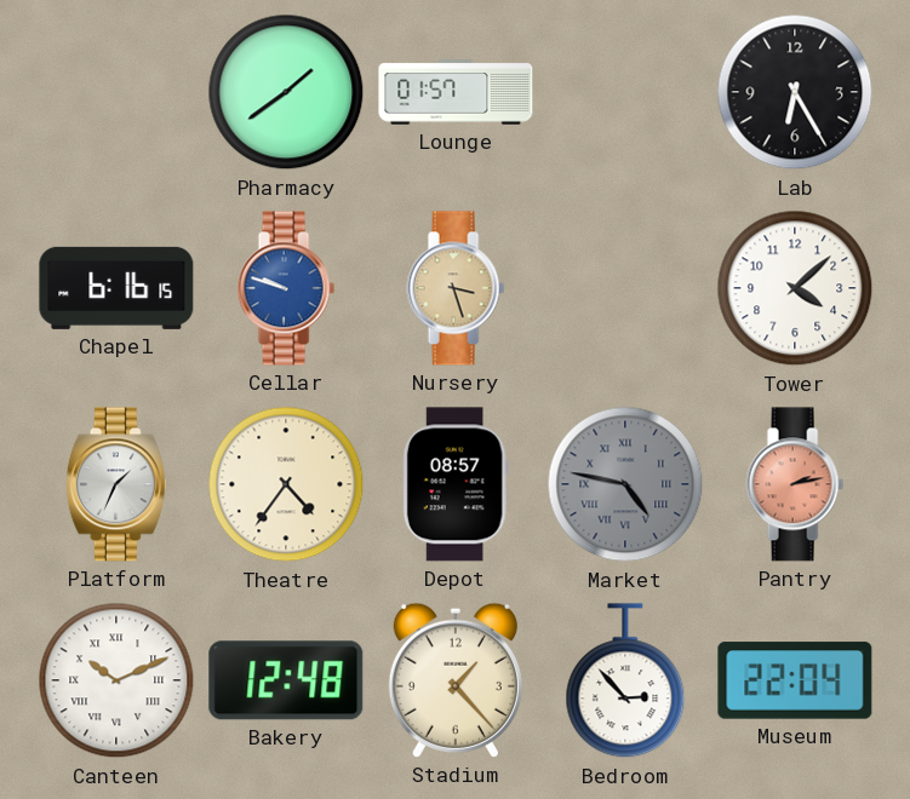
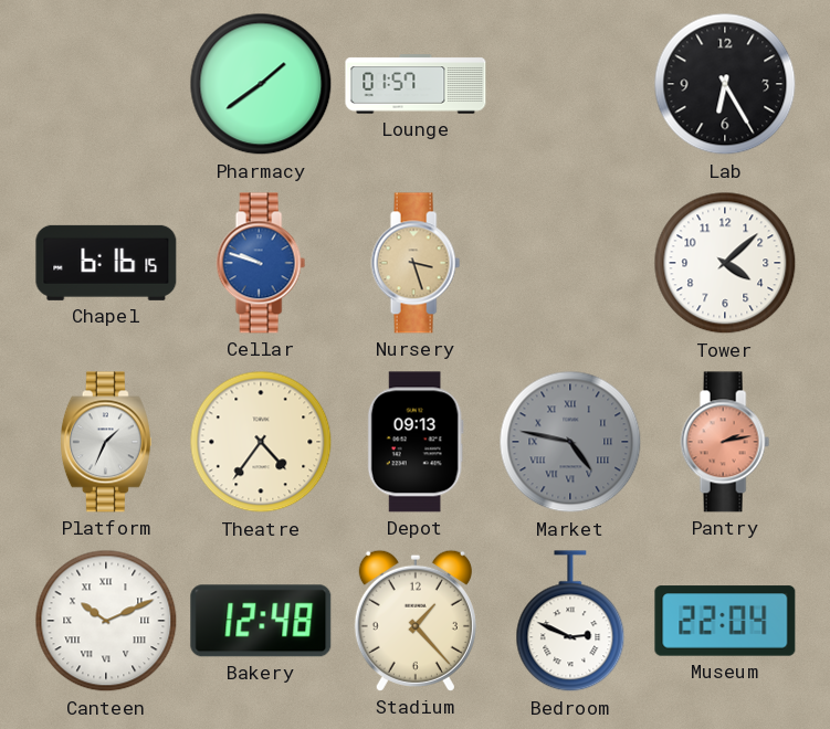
Depot: 08:57 -> 09:13 (416, 442)
Bedroom: 2:53 -> 2:49 (570, 622)
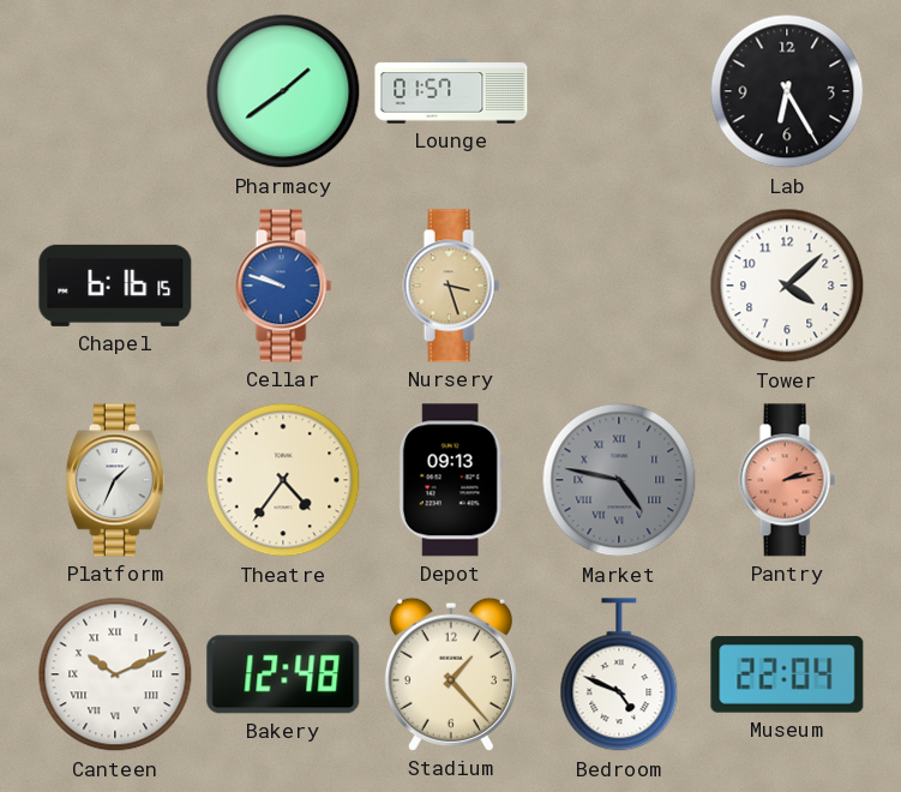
Bedroom: 2:49 -> 4:49 (619, 676)
